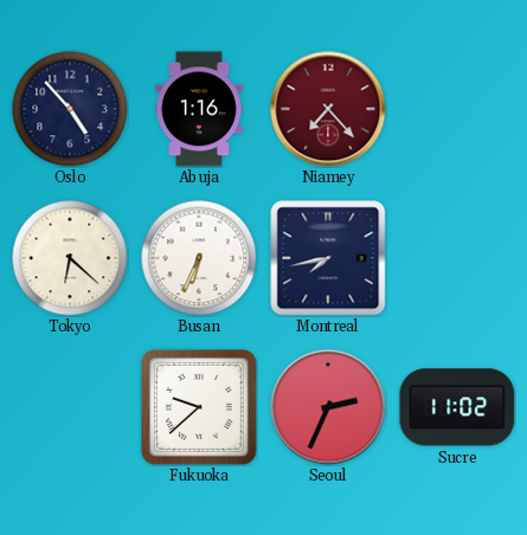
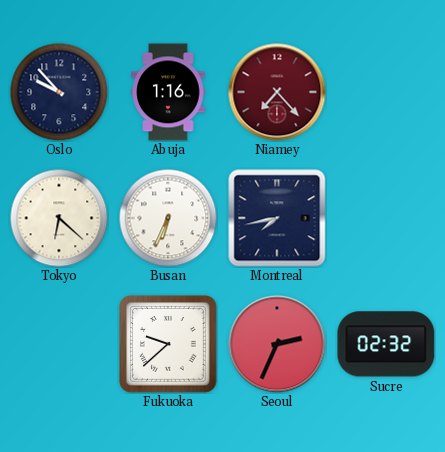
Oslo: 4:53 -> 9:53 (59, 92)
Sucre: 11:02 -> 02:32 (386, 344)
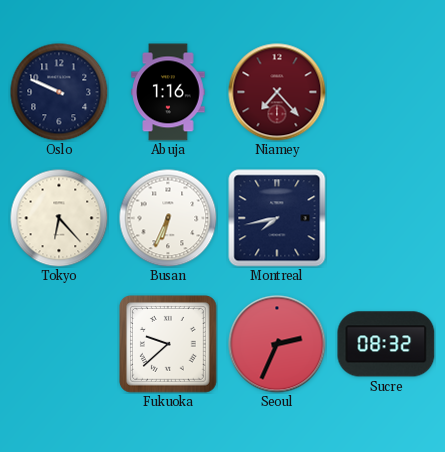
Oslo: 9:53 -> 9:49 (59, 92)
Tokyo: 6:22 -> 6:23 (59, 218)
Sucre: 02:32 -> 08:32 (386, 344)
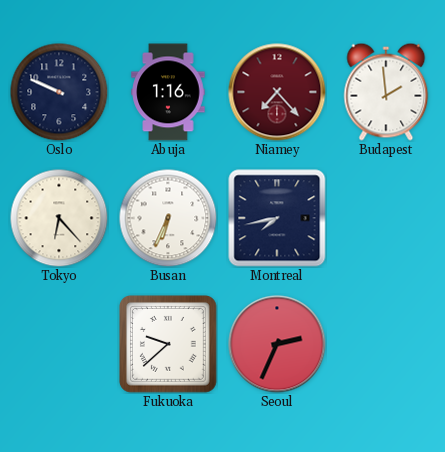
Budapest: none -> 1:59 (386, 92)
Sucre: 08:32 -> none (386, 344)
